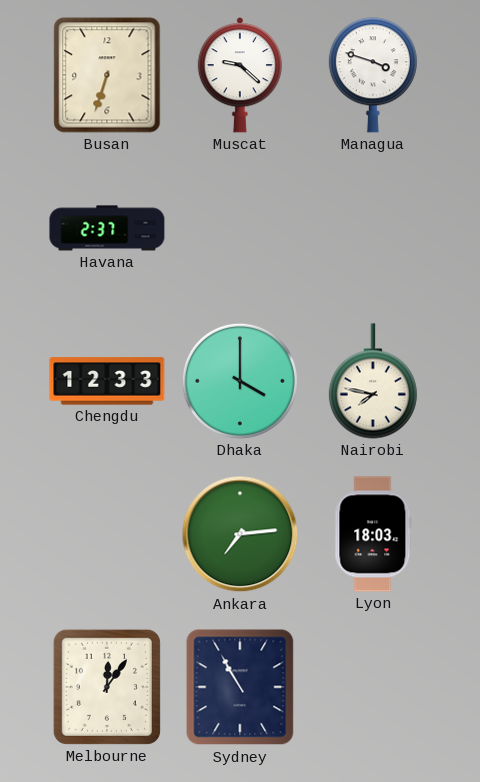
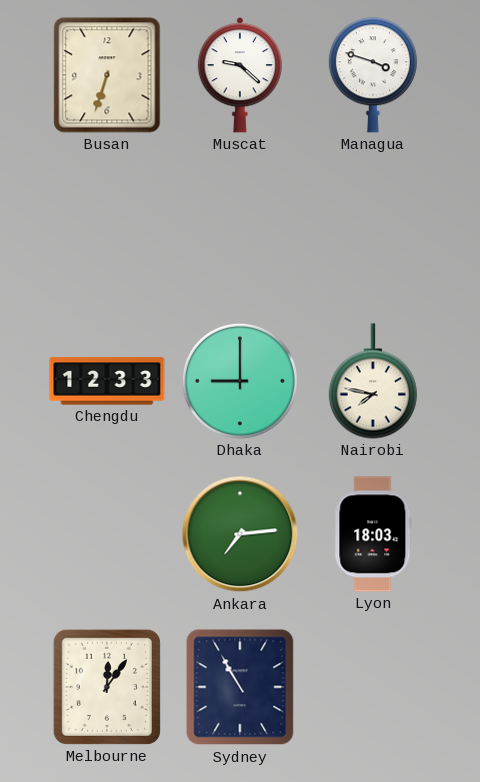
Havana: 2:37 -> none (107, 228)
Dhaka: 4:00 -> 9:00 (240, 381)
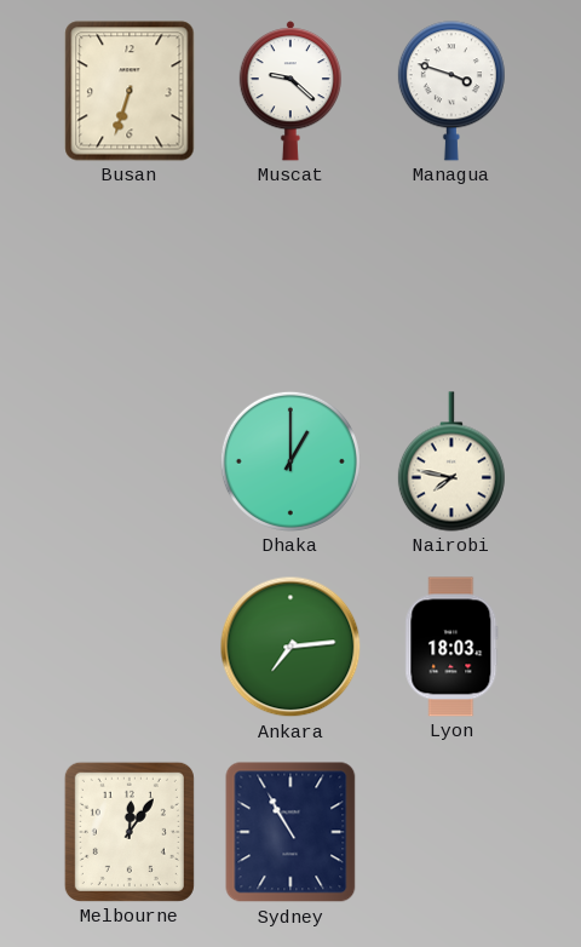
Chengdu: 12:33 -> none (107, 381)
Dhaka: 9:00 -> 1:00 (290, 461)
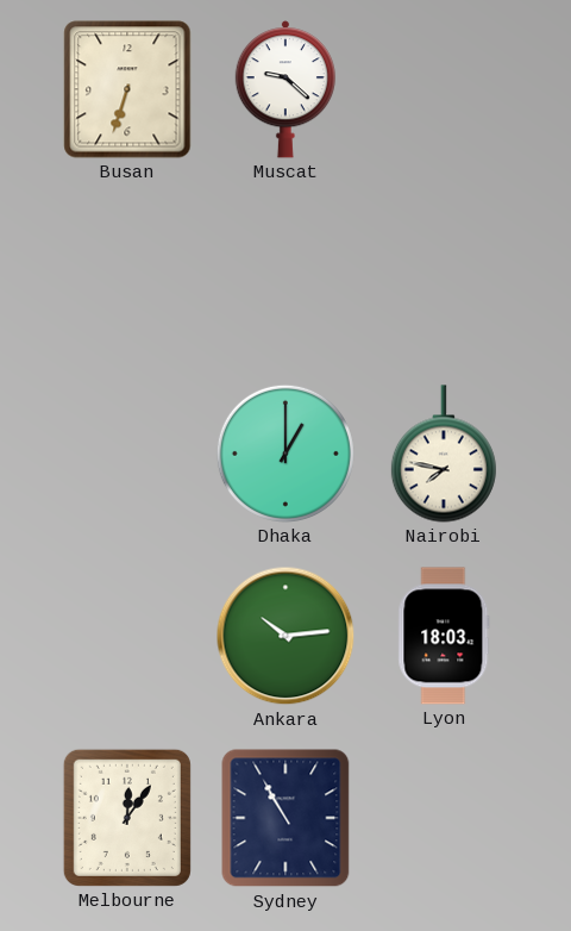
Managua: 3:48 -> none (451, 91)
Ankara: 7:14 -> 10:14 (285, 636)
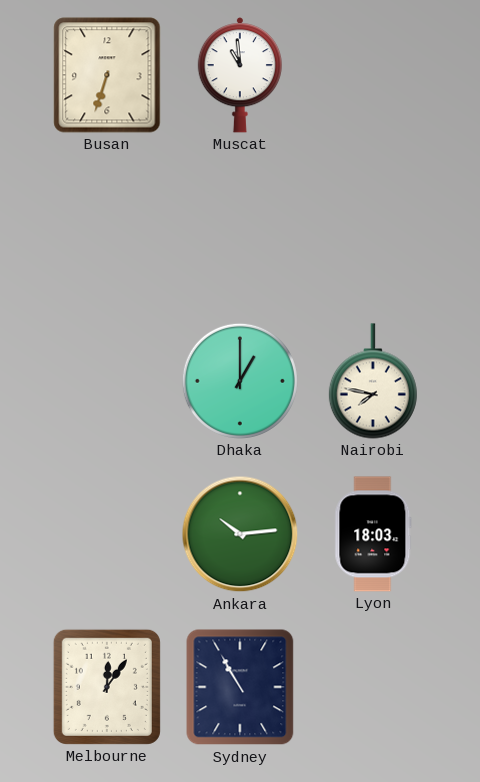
Muscat: 9:22 -> 10:59 (239, 75)
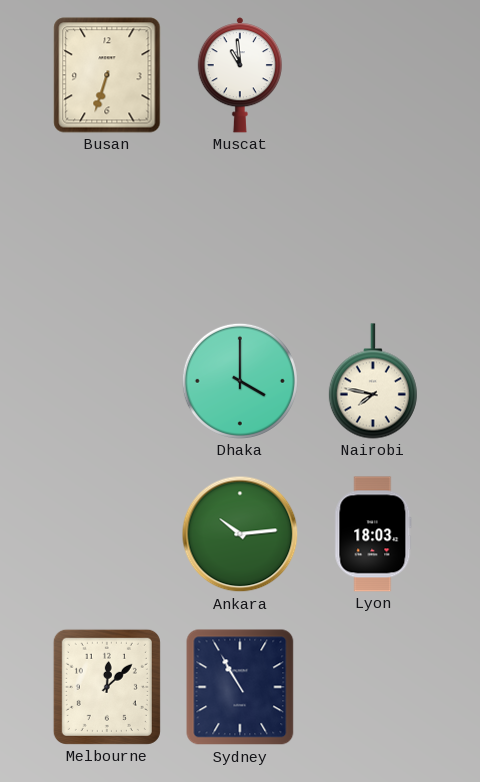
Dhaka: 1:00 -> 4:00 (240, 381)
Melbourne: 12:06 -> 12:08 (107, 687)
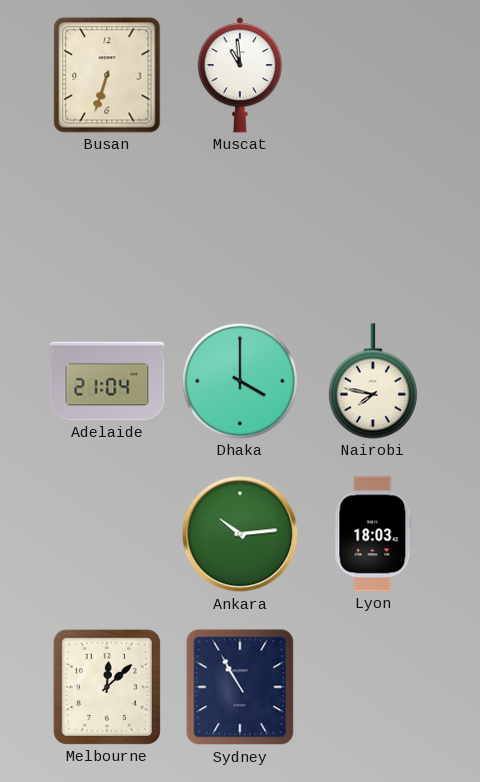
Adelaide: none -> 21:04 (107, 381)
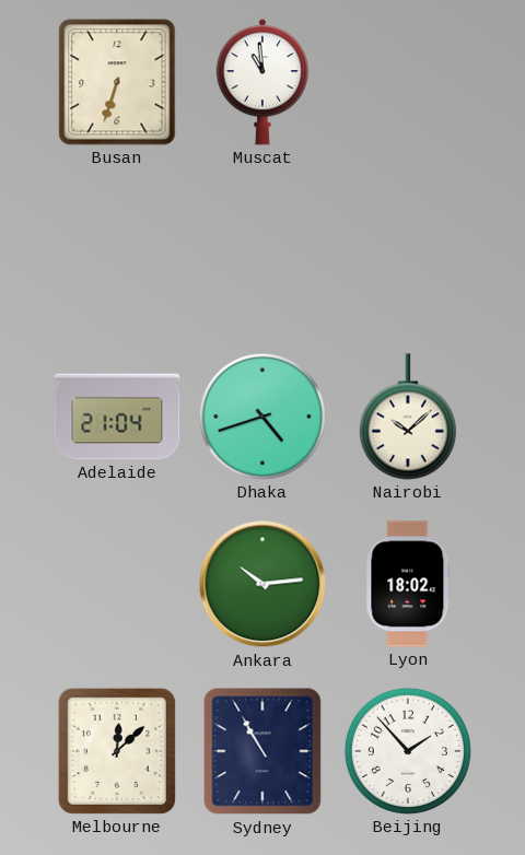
Dhaka: 4:00 -> 4:42 (262, 417)
Nairobi: 7:47 -> 10:08 (408, 417)
Lyon: 18:03 -> 18:02 (408, 584)
Beijing: none -> 1:53 (408, 751)
